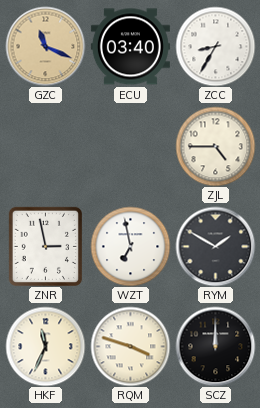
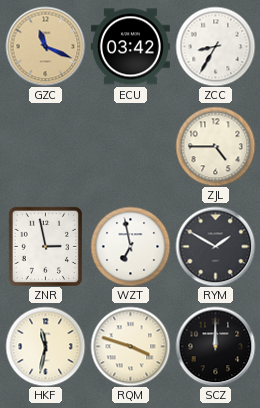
ECU: 03:40 -> 03:42 (130, 47)
HKF: 11:34 -> 11:32 (45, 346)
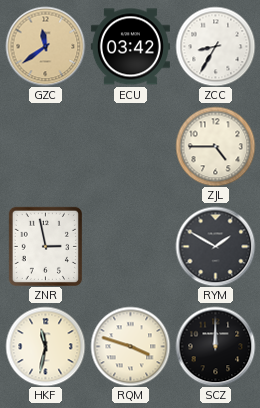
GZC: 11:19 -> 11:39 (45, 46)
WZT: 6:58 -> none (130, 246)
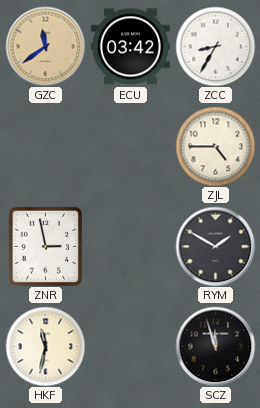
RQM: 3:48 -> none (130, 346)
SCZ: 12:00 -> 11:57 (215, 346)
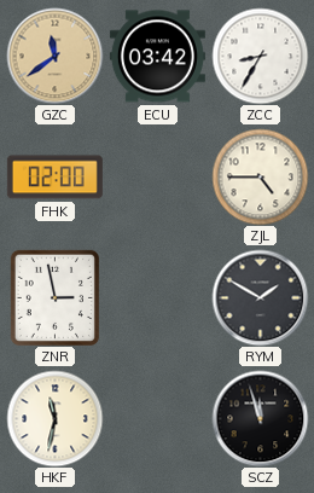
FHK: none -> 02:00 (54, 178)
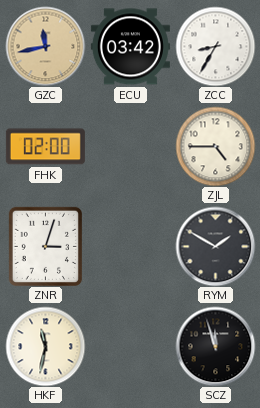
GZC: 11:39 -> 11:43 (45, 46)
ZNR: 2:58 -> 3:03 (45, 246)
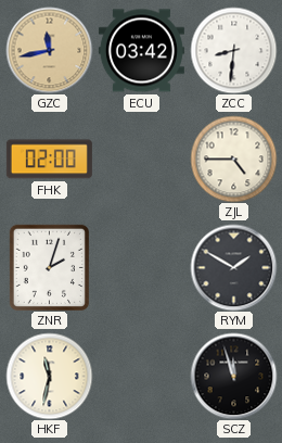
ZCC: 8:35 -> 8:31 (233, 50)
ZNR: 3:03 -> 2:03 (49, 267)
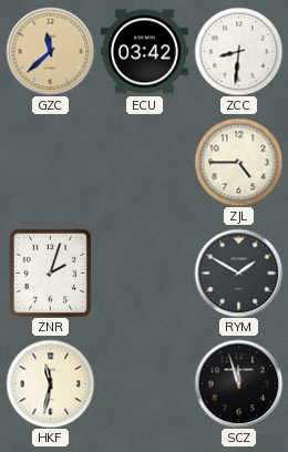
GZC: 11:43 -> 11:38 (50, 51)
FHK: 02:00 -> none (49, 160)
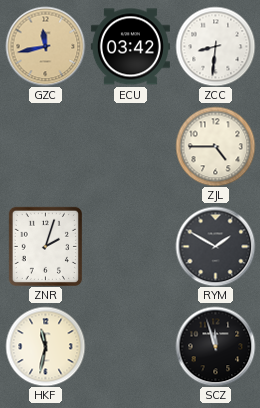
GZC: 11:38 -> 11:43 (45, 46)
